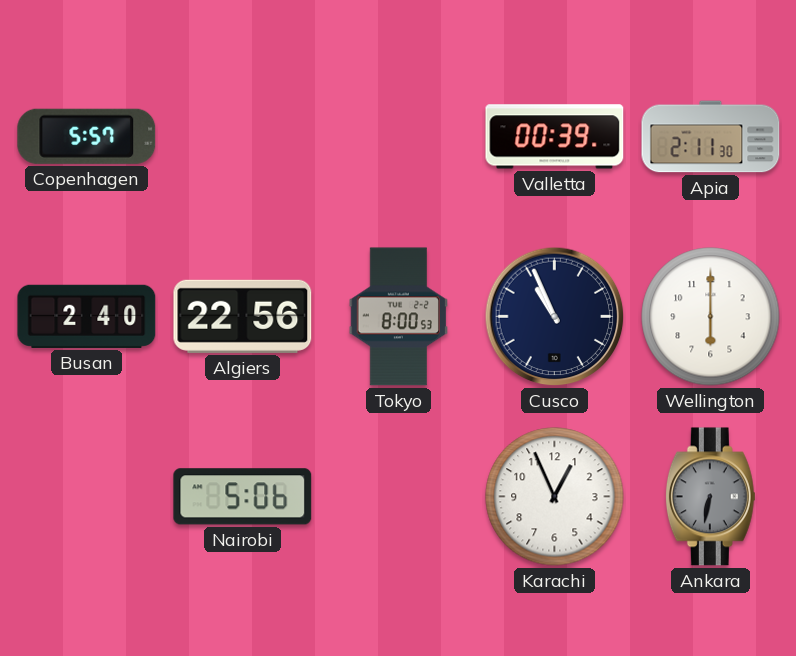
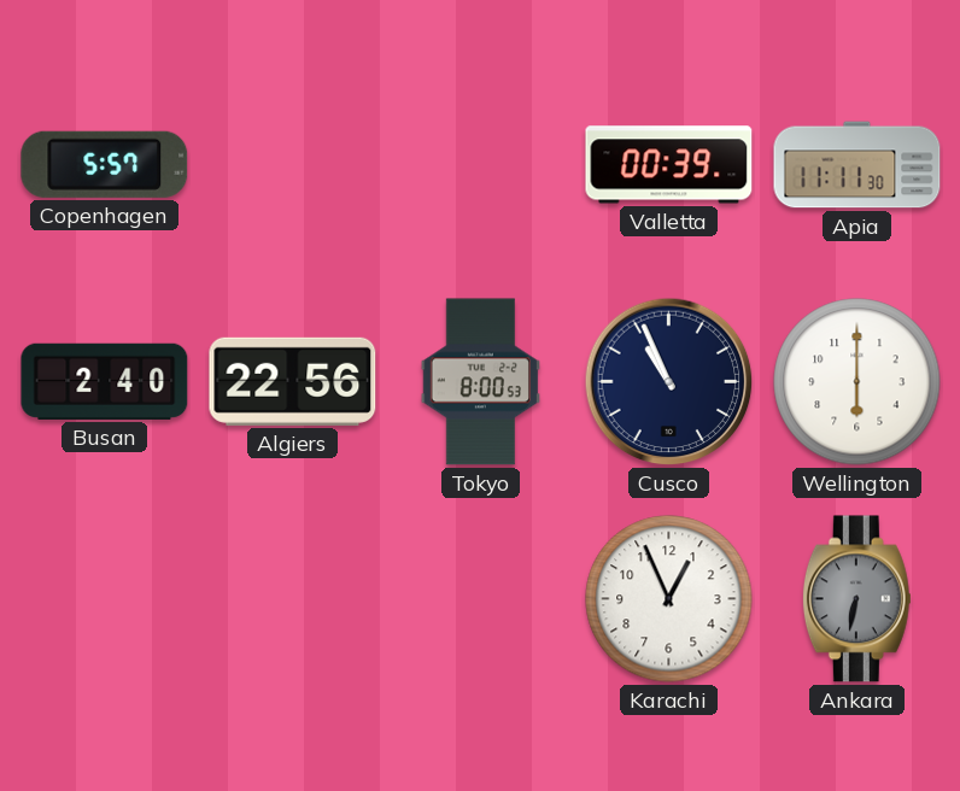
Apia: 2:11 -> 11:11 (857, 165)
Nairobi: 5:06 -> none (243, 497)
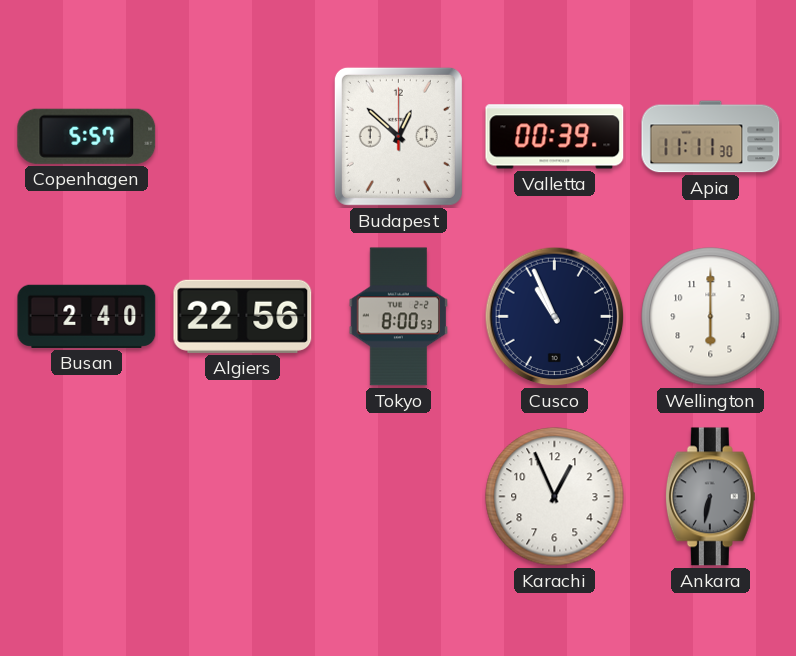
Budapest: none -> 12:52 (398, 136)
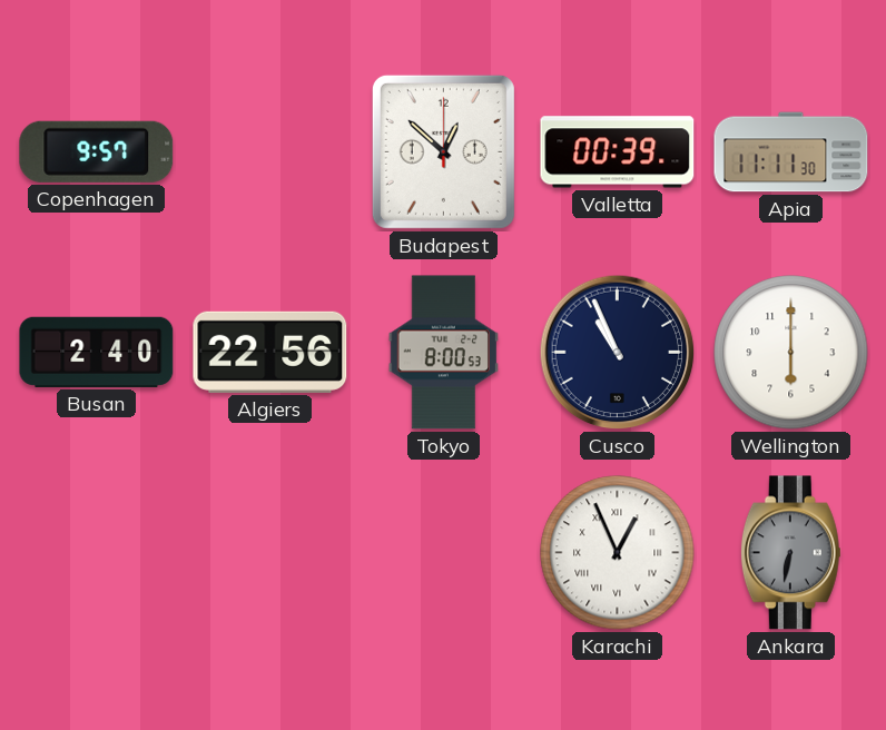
Copenhagen: 5:57 -> 9:57 (97, 151)
Karachi numerals: Arabic -> Roman (618, 553)
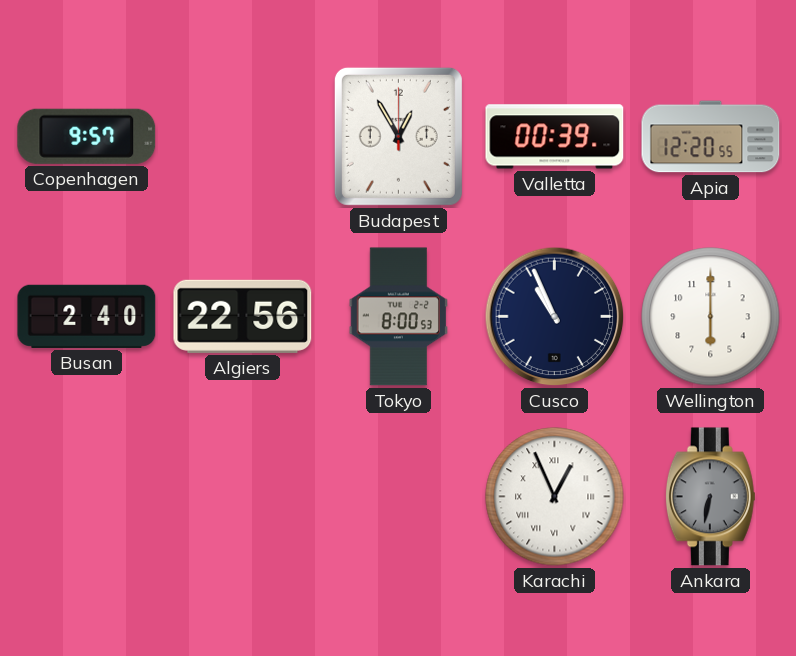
Budapest: 12:52 -> 12:55 (398, 136)
Apia: 11:11 -> 12:20 (711, 137)
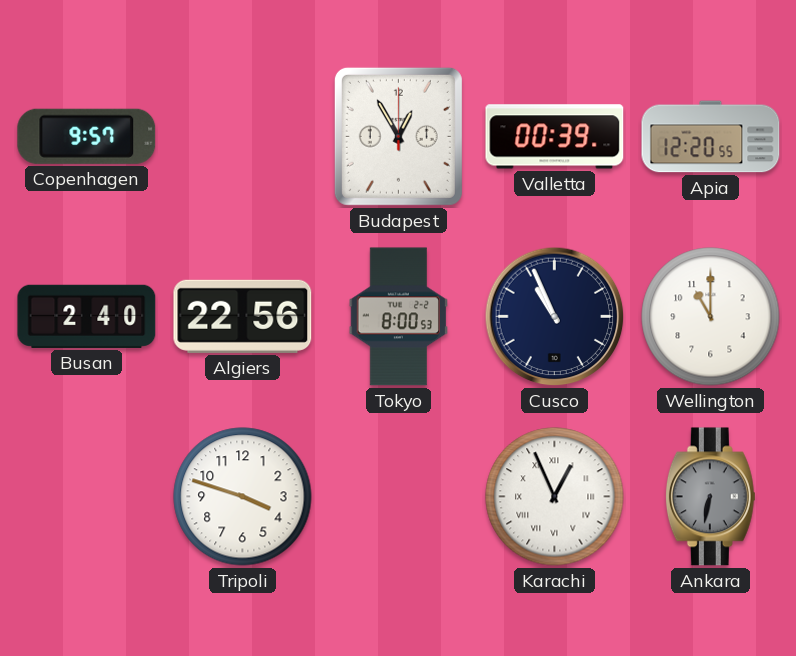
Wellington: 6:00 -> 11:00 (711, 317)
Tripoli: none -> 3:48 (243, 497)
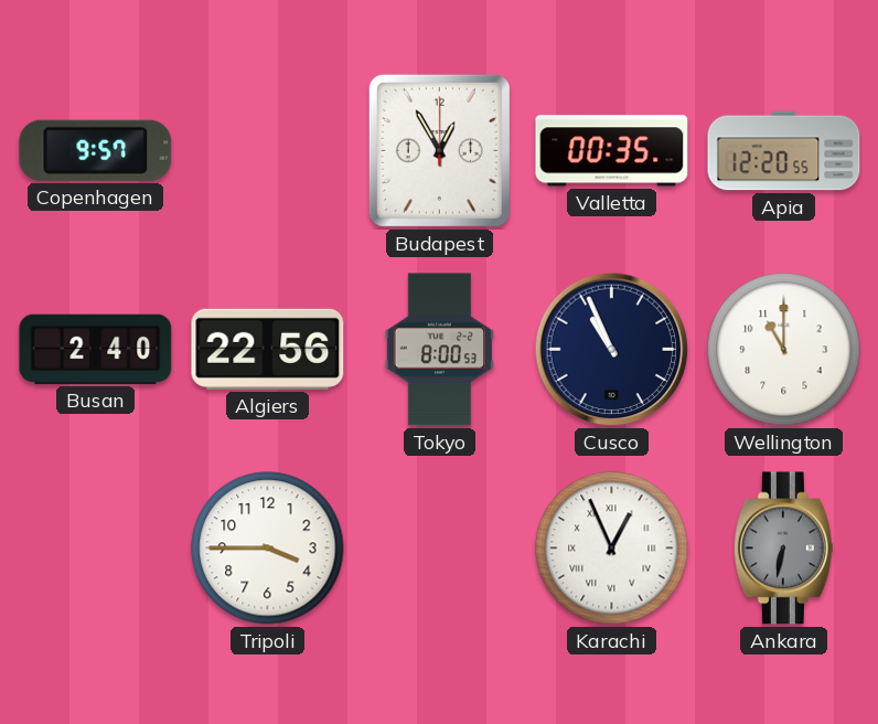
Valletta: 00:39 -> 00:35 (612, 151)
Tripoli: 3:48 -> 3:45 (268, 549)
